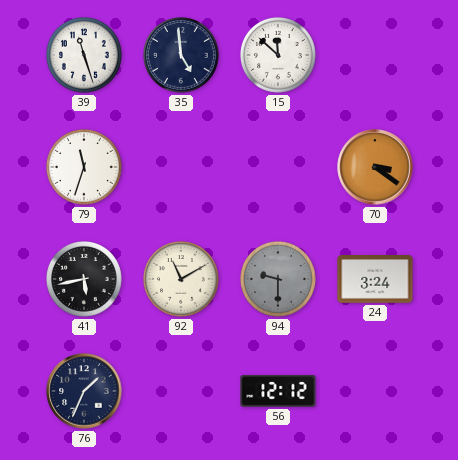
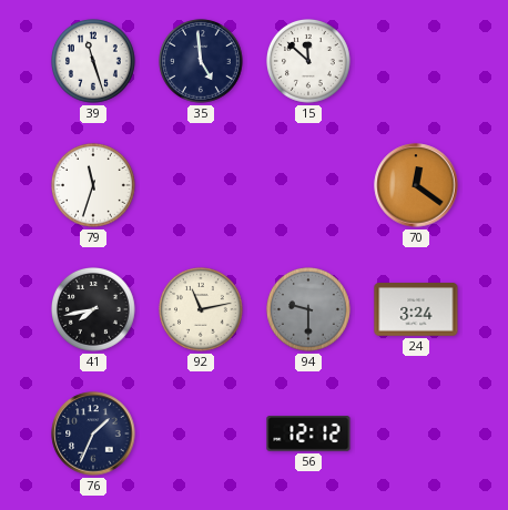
70: 3:21 -> 12:21 (416, 185)
41: 5:43 -> 7:43 (94, 310)
92: 11:10 -> 11:13 (202, 310)
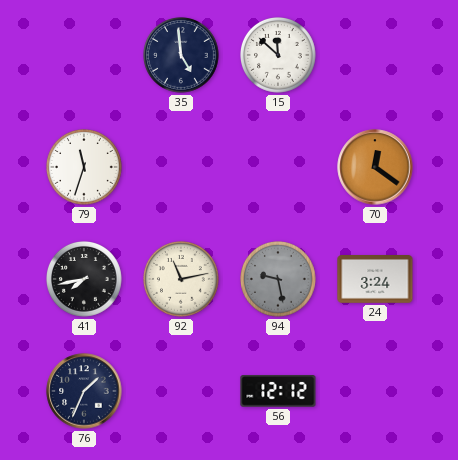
39: 11:27 -> none (94, 62)
94: 9:30 -> 9:28 (279, 280)
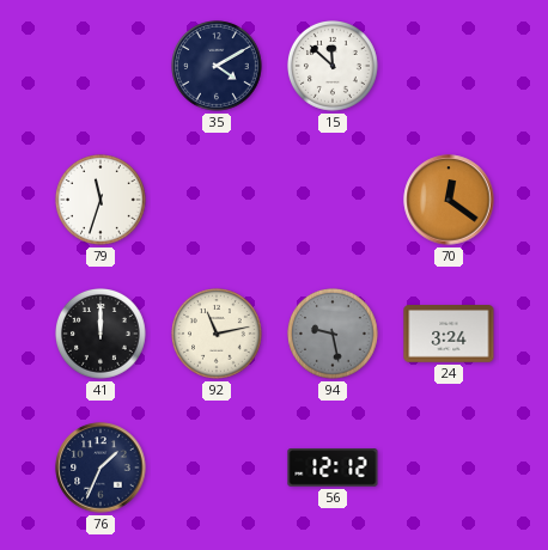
35: 4:59 -> 4:10 (218, 67)
41: 7:43 -> 12:00 (102, 335)
